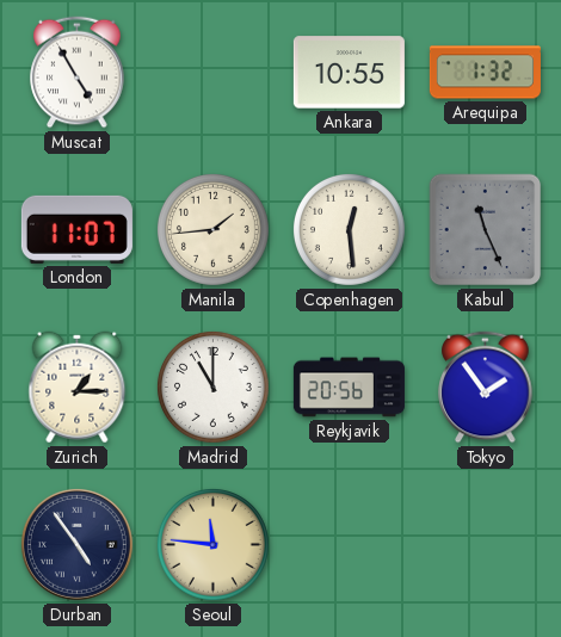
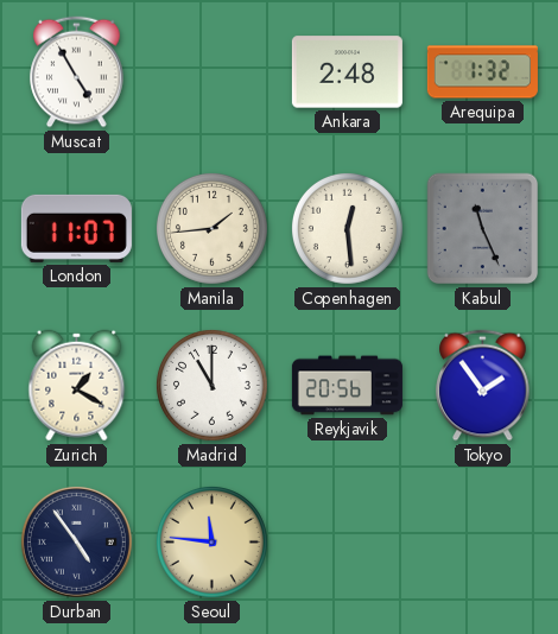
Ankara: 10:55 -> 2:48 (347, 72)
Zurich: 1:15 -> 1:20 (77, 386)
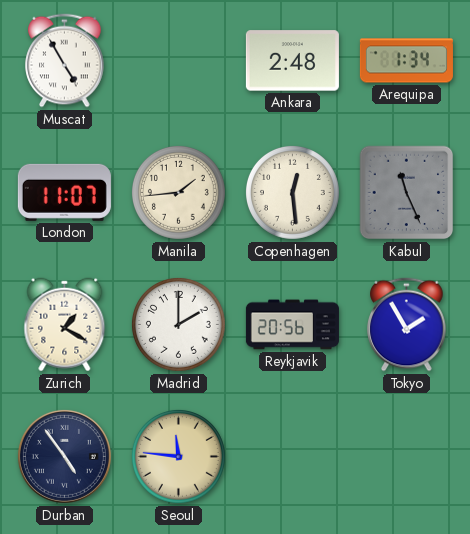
Arequipa: 1:32 -> 1:34 (406, 61)
Madrid: 11:00 -> 2:00 (178, 324)
Tokyo: 1:54 -> 1:55 (407, 325)
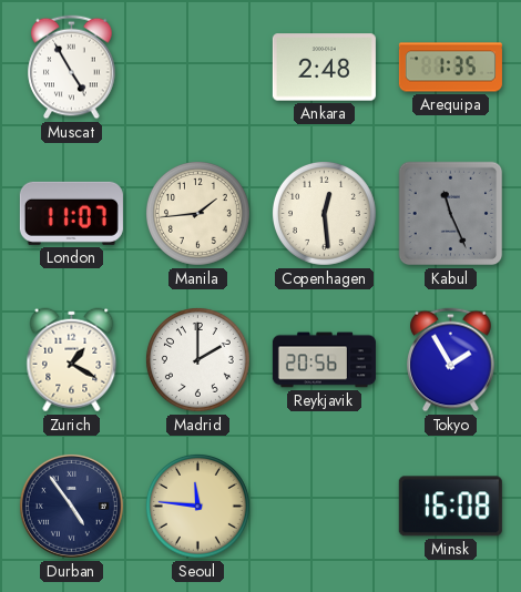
Arequipa: 1:34 -> 1:35 (450, 68)
Minsk: none -> 16:08 (450, 507)
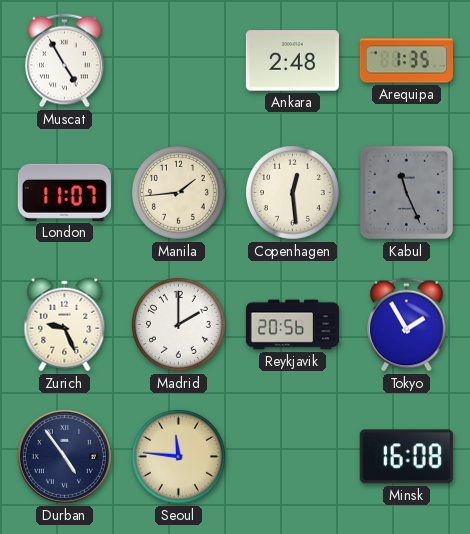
Zurich: 1:20 -> 9:26 (65, 325)
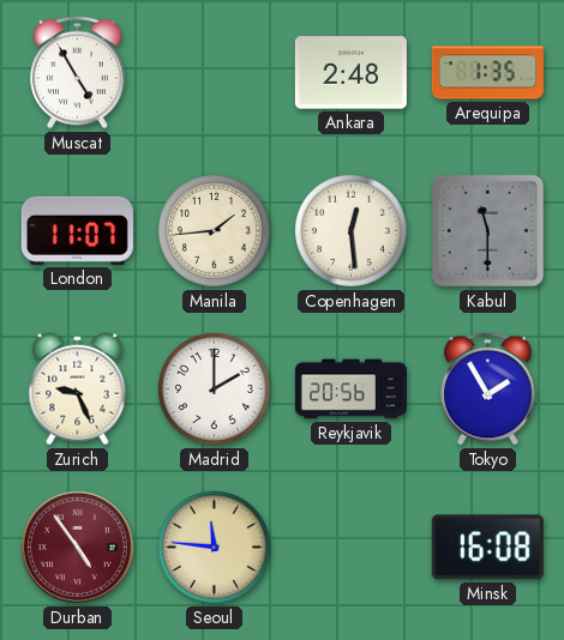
Kabul: 11:26 -> 11:30 (488, 231)
Durban dial: navy -> burgundy (77, 547)
